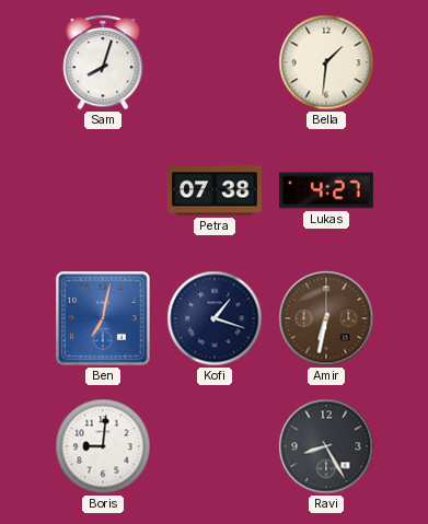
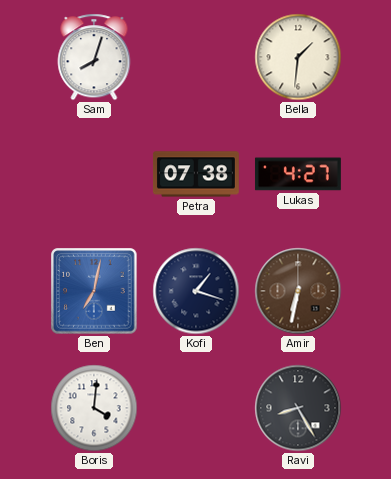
Boris: 9:01 -> 4:01 (94, 408)
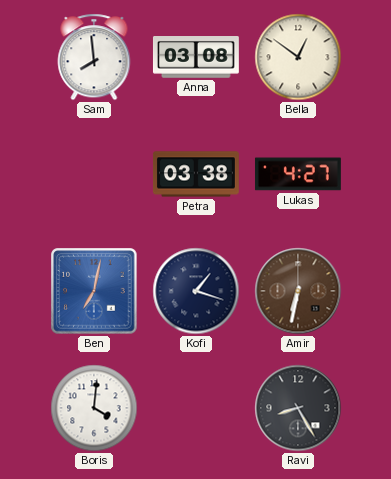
Sam: 8:03 -> 7:59 (94, 57)
Anna: none -> 03:08 (196, 58)
Bella: 1:31 -> 12:51 (298, 57)
Petra: 07:38 -> 03:38 (196, 174)
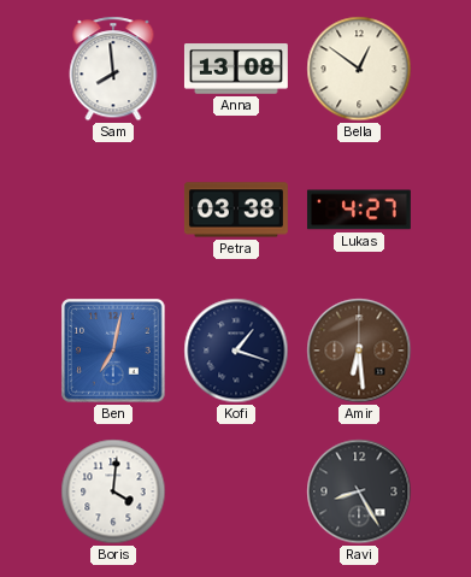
Anna: 03:08 -> 13:08 (236, 70)
Amir: 6:32 -> 6:29 (359, 351)
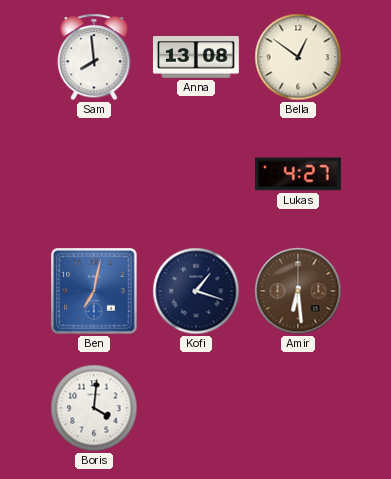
Petra: 03:38 -> none (236, 210)
Ravi: 8:25 -> none (359, 491)
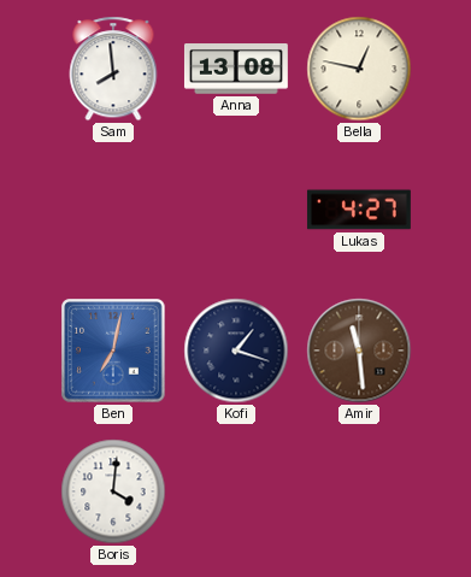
Bella: 12:51 -> 12:47 (359, 69)
Amir: 6:29 -> 11:29 (359, 351)
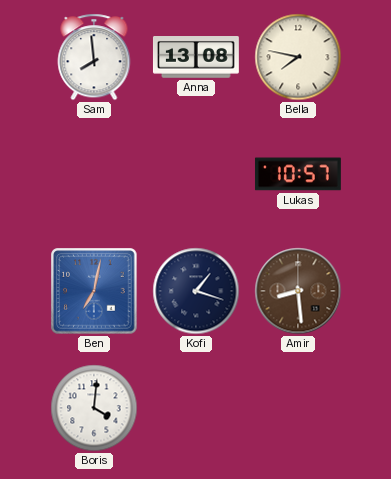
Bella: 12:47 -> 7:47 (298, 57)
Lukas: 4:27 -> 10:57 (298, 174)
Amir: 11:29 -> 8:29 (298, 291)
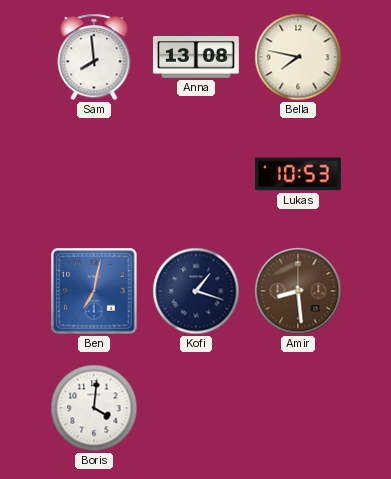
Lukas: 10:57 -> 10:53 (298, 174)
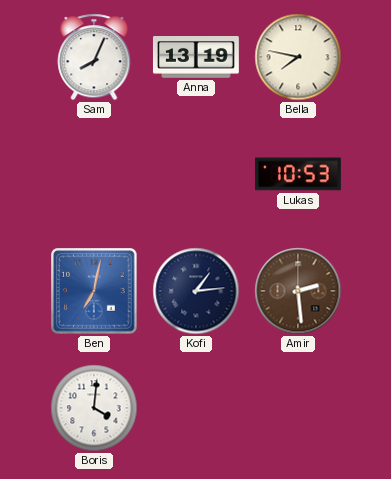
Sam: 7:59 -> 8:04 (94, 57)
Anna: 13:08 -> 13:19 (196, 58)
Kofi: 1:18 -> 1:14 (196, 291)
Amir: 8:29 -> 2:29 (298, 291)
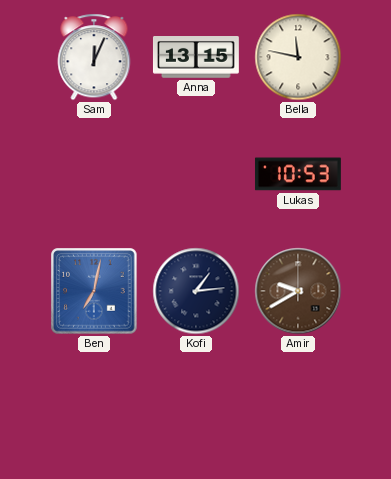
Sam: 8:04 -> 12:04 (94, 57)
Anna: 13:19 -> 13:15 (196, 58)
Bella: 7:47 -> 11:47 (298, 57)
Amir: 2:29 -> 9:40 (298, 291)
Boris: 4:01 -> none (94, 408)
